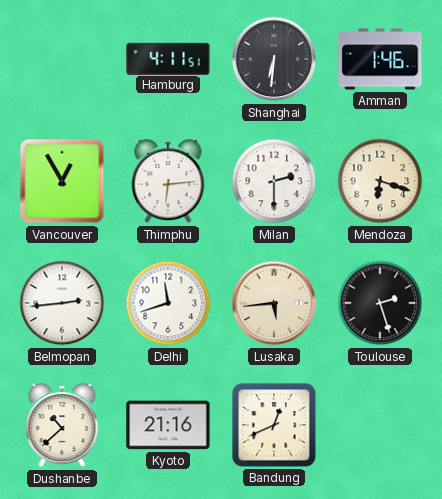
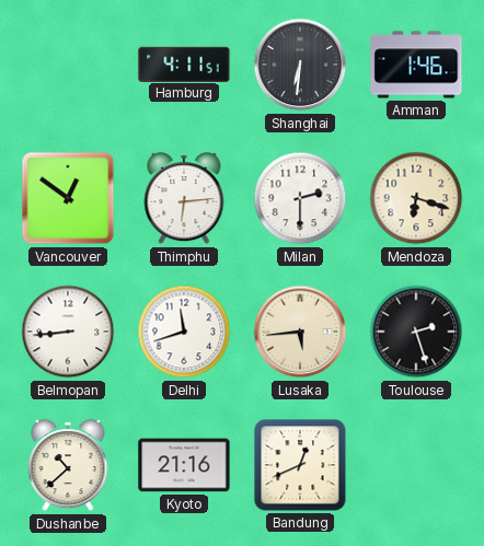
Vancouver: 12:55 -> 12:51 (68, 198)
Belmopan: 2:44 -> 8:44 (68, 332)
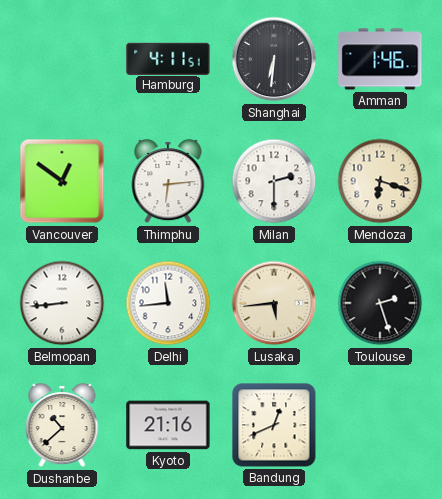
Delhi: 11:42 -> 11:44 (168, 303)
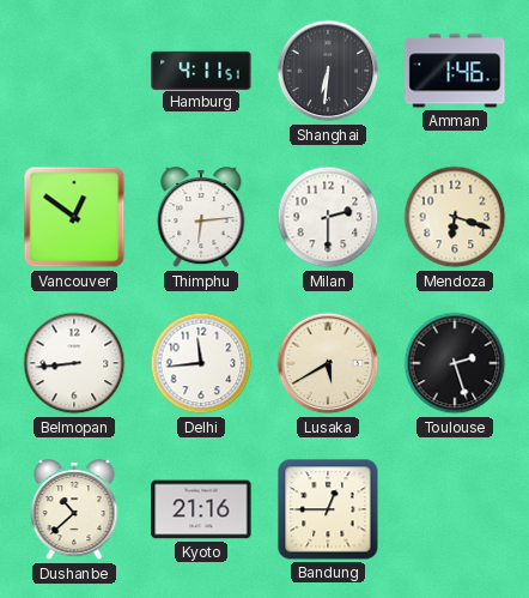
Lusaka: 5:44 -> 5:40 (328, 363)
Bandung: 12:41 -> 12:45 (328, 509)
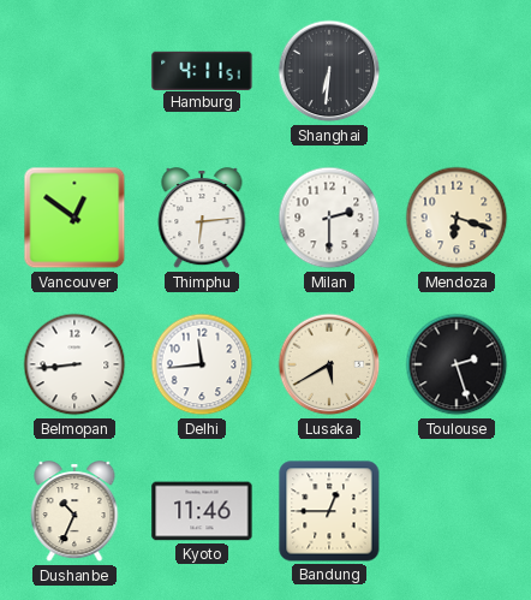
Amman: 1:46 -> none (455, 71)
Dushanbe: 10:38 -> 10:34 (74, 512)
Kyoto: 21:16 -> 11:46 (202, 511)
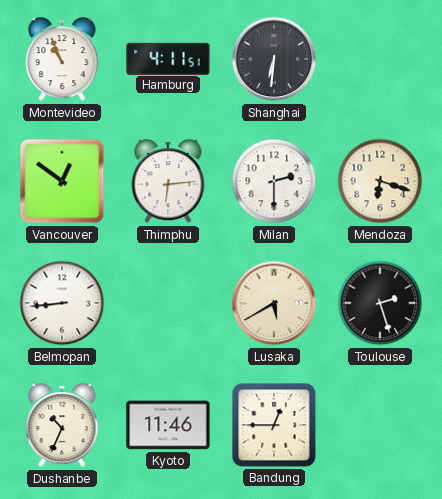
Montevideo: none -> 10:56 (62, 60)
Delhi: 11:44 -> none (202, 364)
